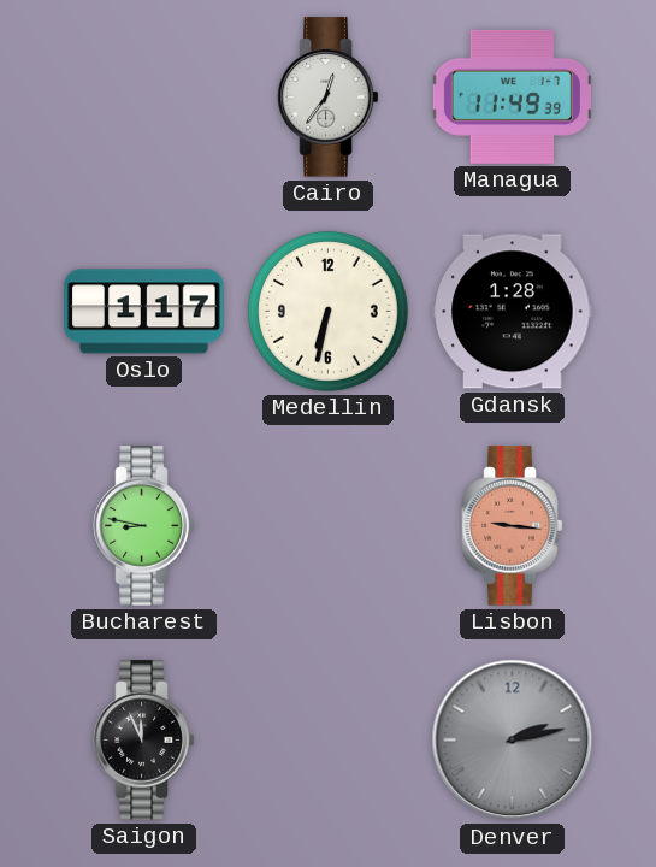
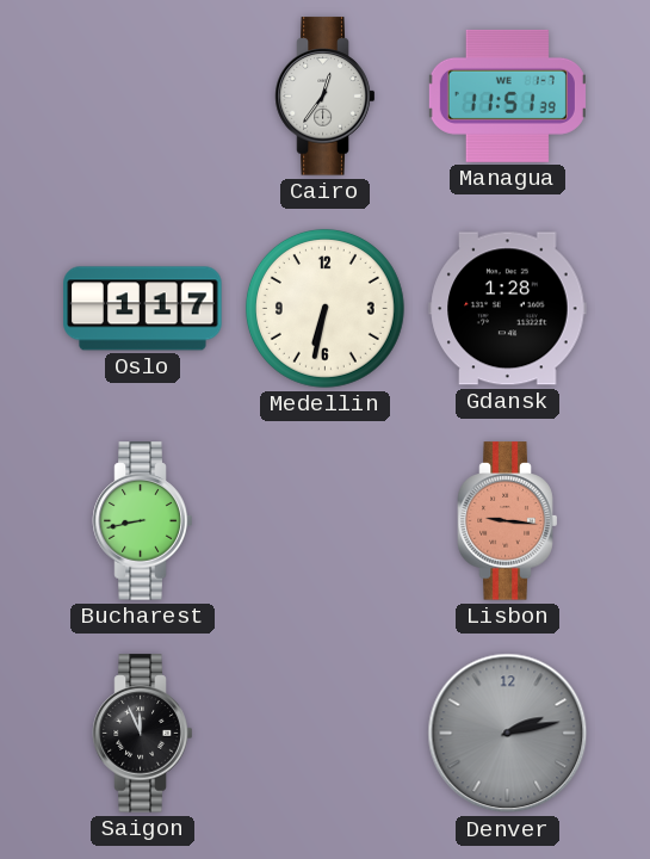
Managua: 11:49 -> 11:51 (507, 95)
Bucharest: 8:47 -> 8:43 (143, 521)
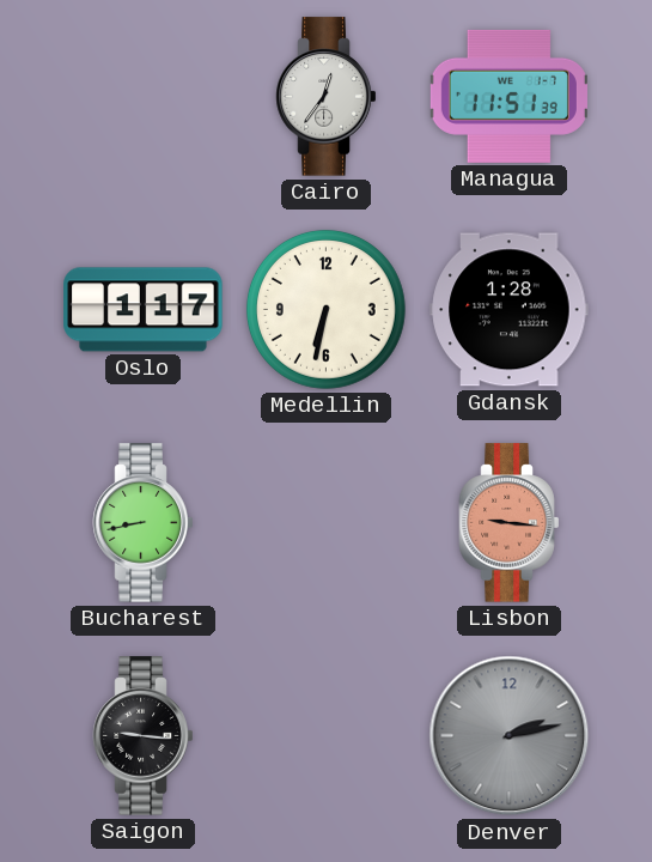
Saigon: 11:56 -> 9:16 (144, 736)
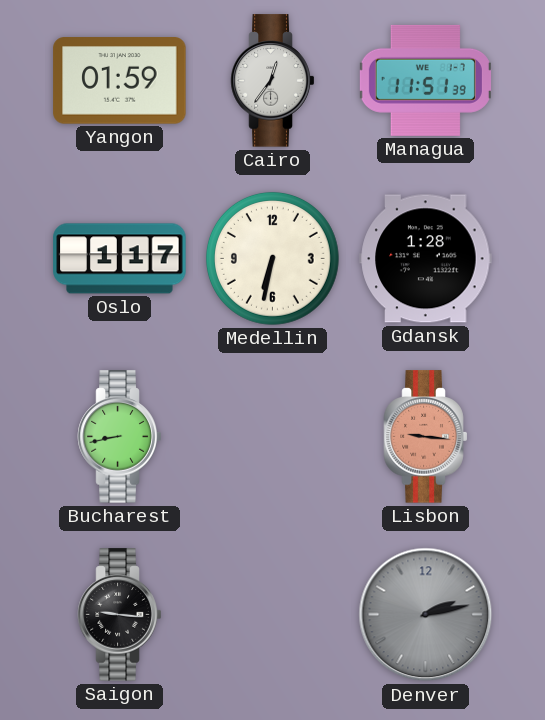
Yangon: none -> 01:59 (120, 81)
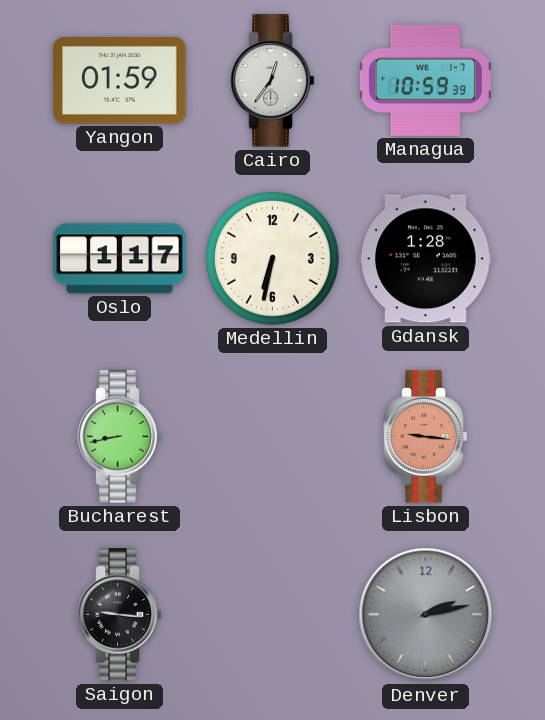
Managua: 11:51 -> 10:59 (425, 80)
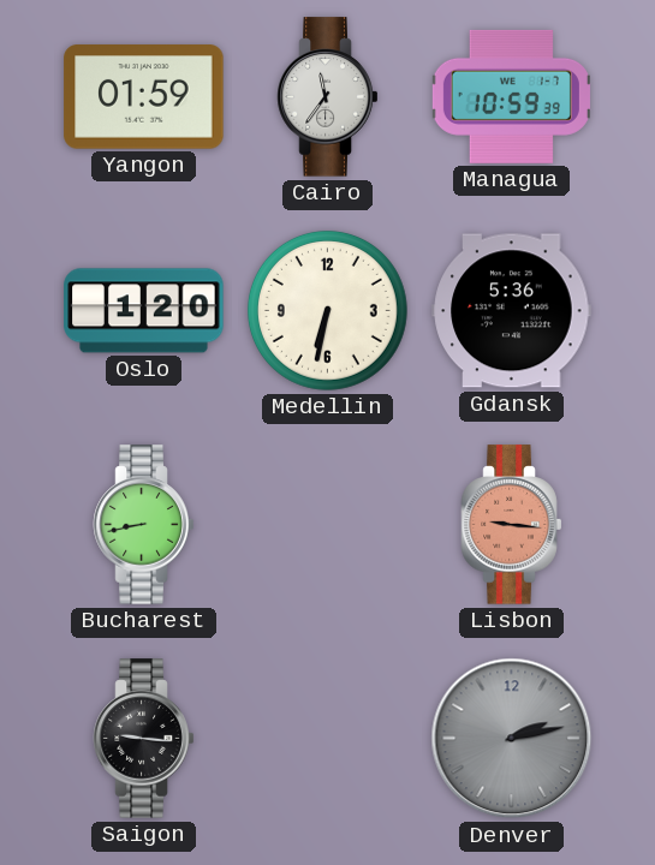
Cairo: 12:36 -> 11:36 (328, 97)
Oslo: 1:17 -> 1:20 (144, 311)
Gdansk: 1:28 -> 5:36 (512, 311)
